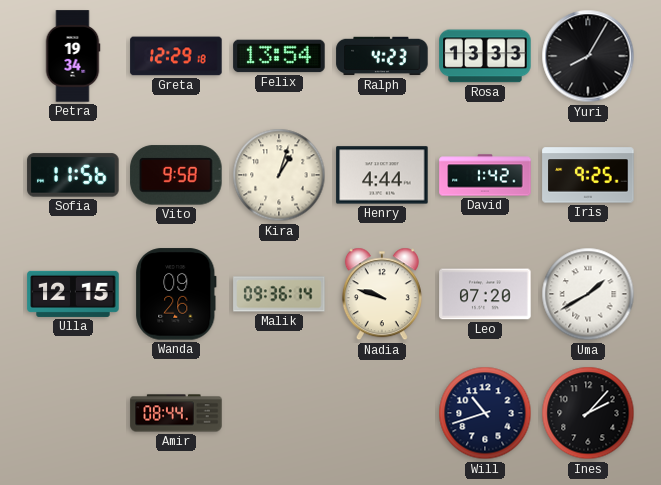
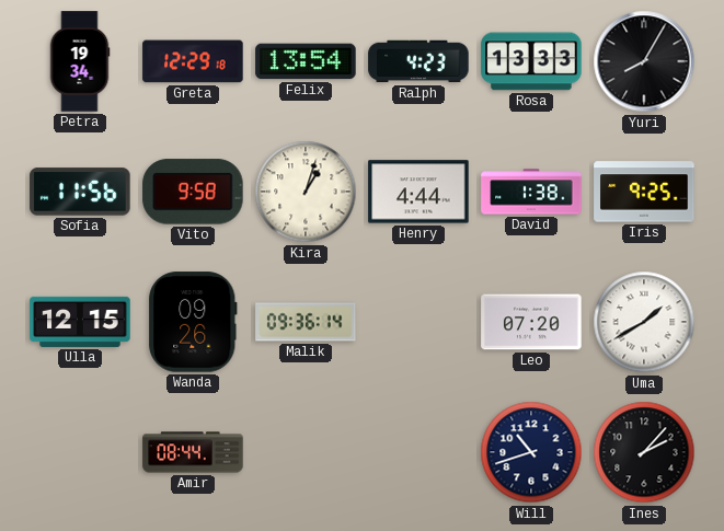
David: 1:42 -> 1:38 (531, 192)
Nadia: 9:48 -> none (382, 294)
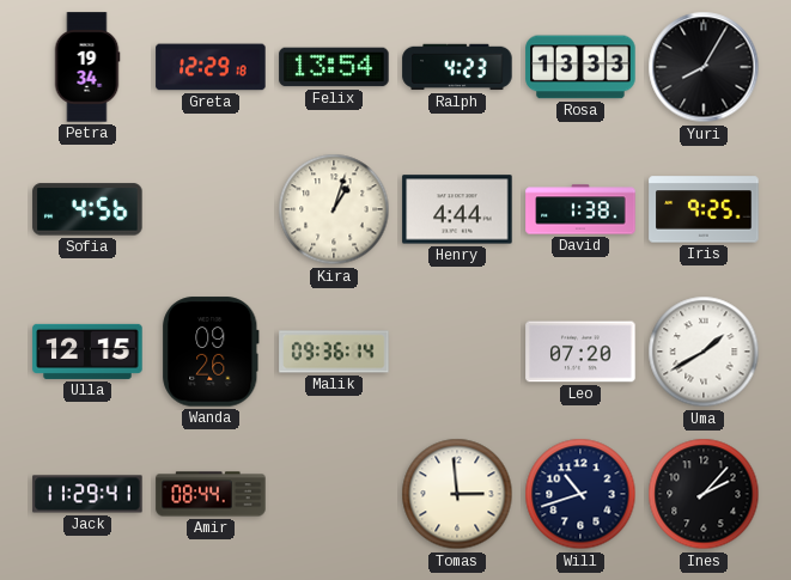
Sofia: 11:56 -> 4:56 (87, 209)
Vito: 9:58 -> none (193, 192)
Jack: none -> 11:29 (87, 494)
Tomas: none -> 2:59 (457, 494)
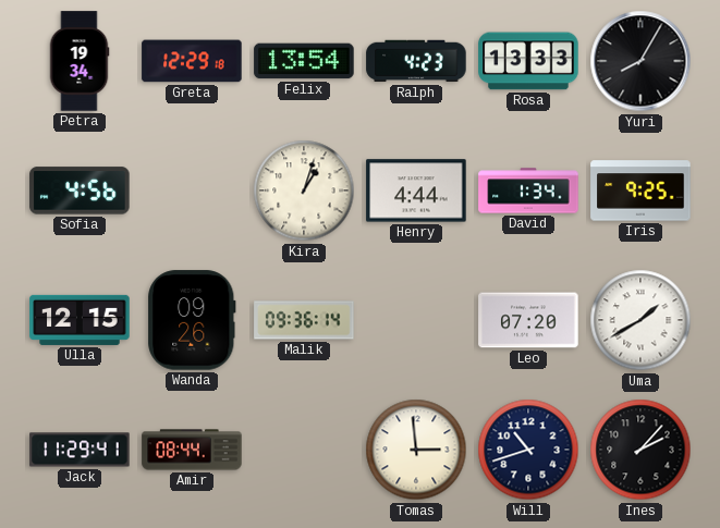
David: 1:38 -> 1:34 (528, 191)
